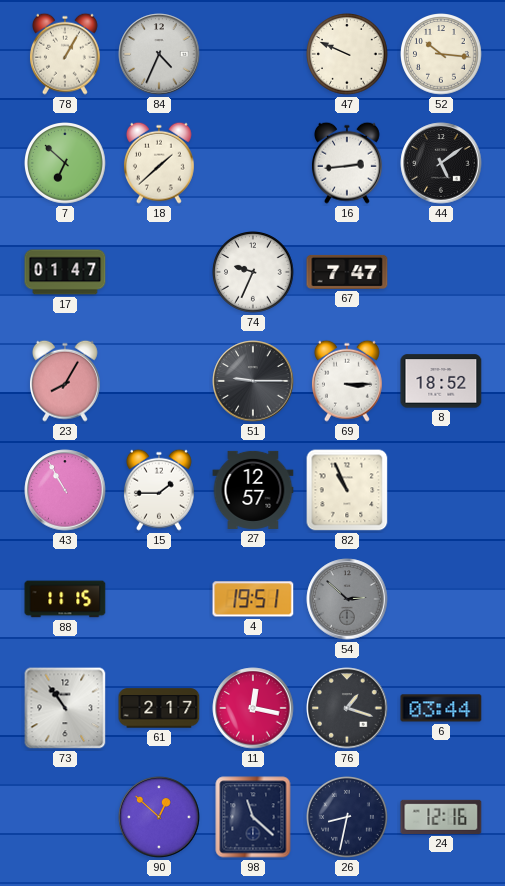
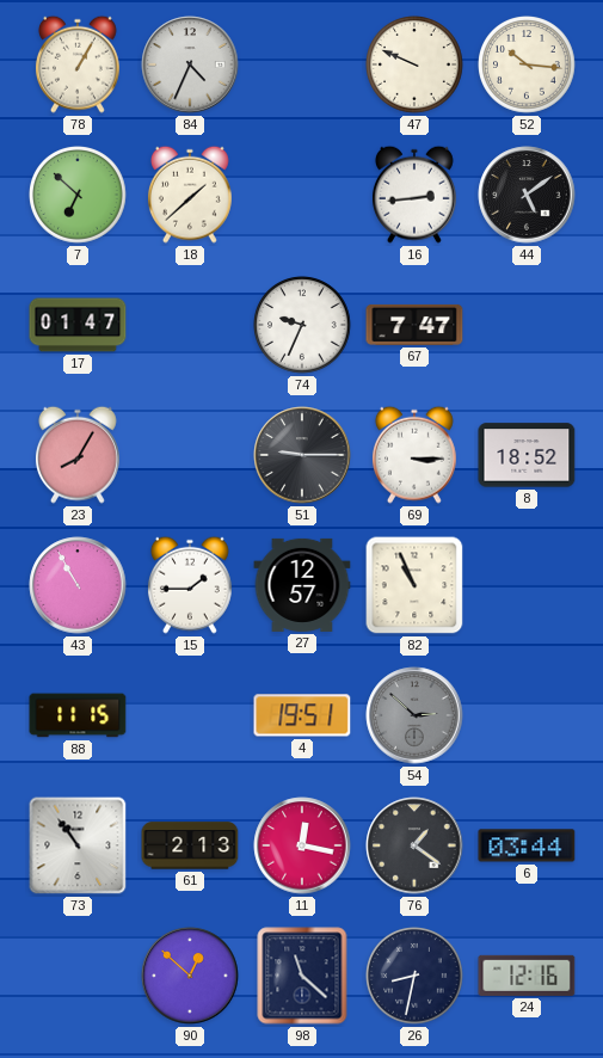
61: 2:17 -> 2:13 (190, 845)
76: 1:18 -> 1:21 (414, 845)
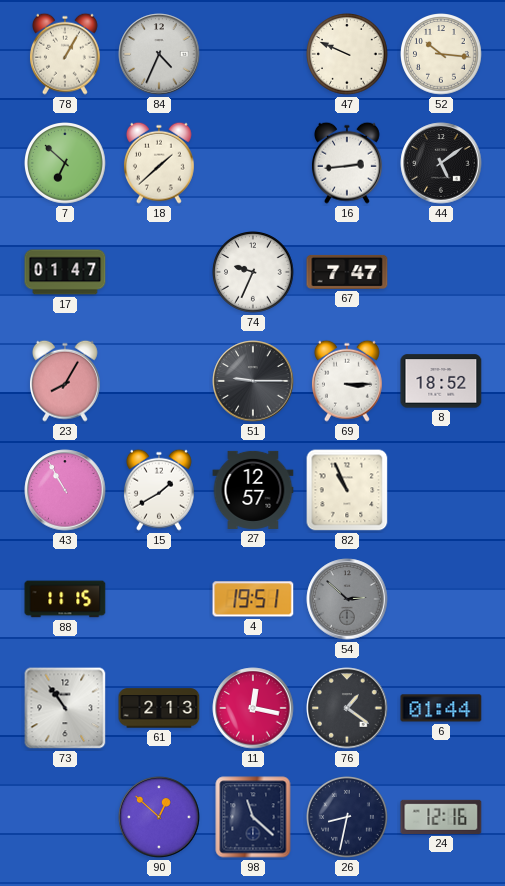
15: 1:45 -> 1:40 (159, 490)
6: 03:44 -> 01:44 (441, 708)
